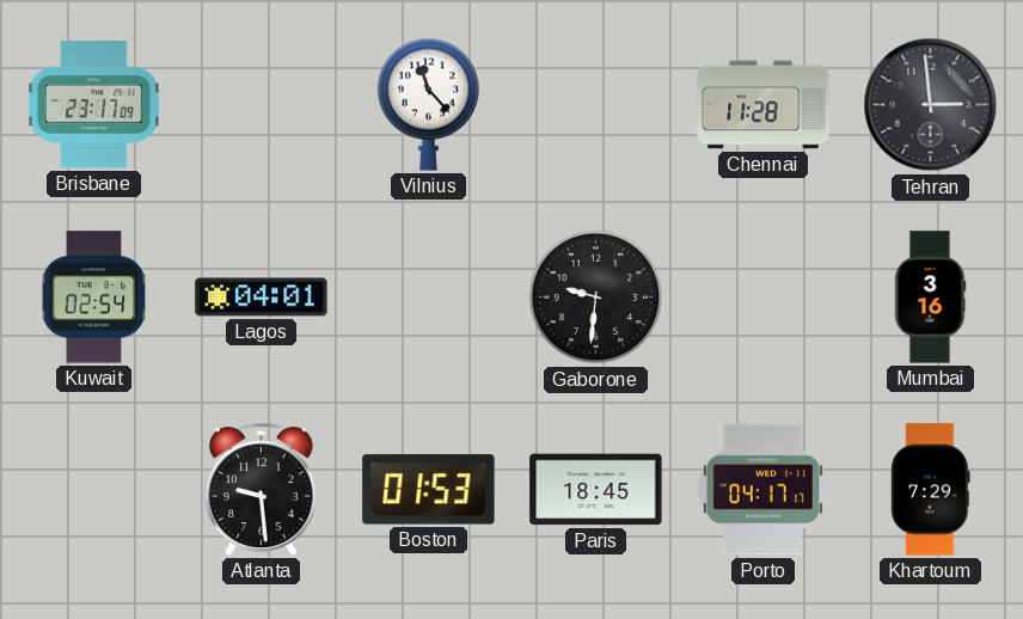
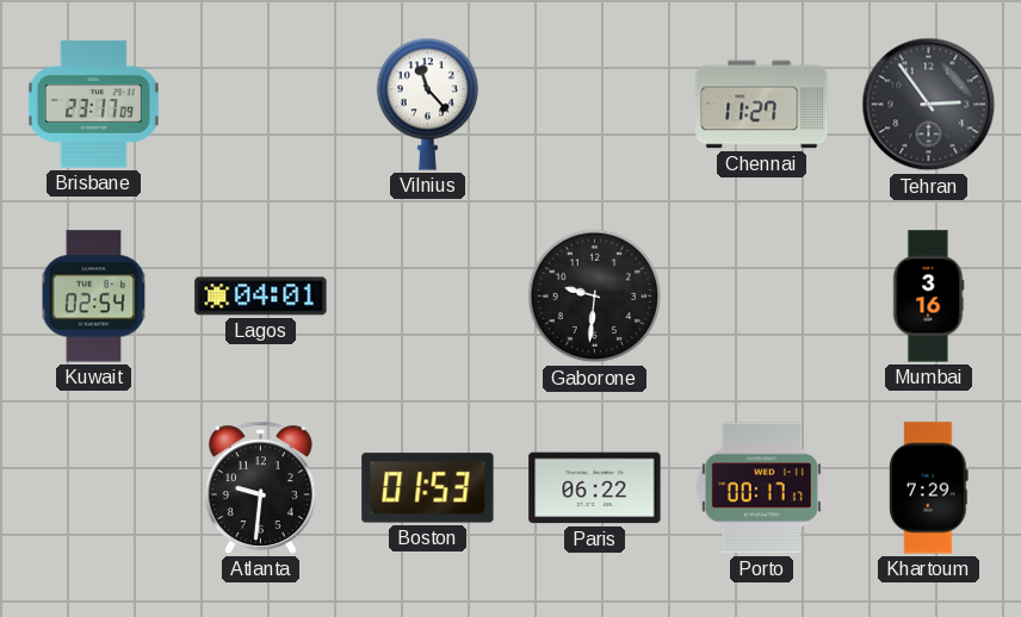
Chennai: 11:28 -> 11:27 (762, 105)
Tehran: 2:59 -> 2:54 (929, 105)
Atlanta: 9:29 -> 9:31 (260, 487)
Paris: 18:45 -> 06:22 (595, 488)
Porto: 04:17 -> 00:17 (761, 488)
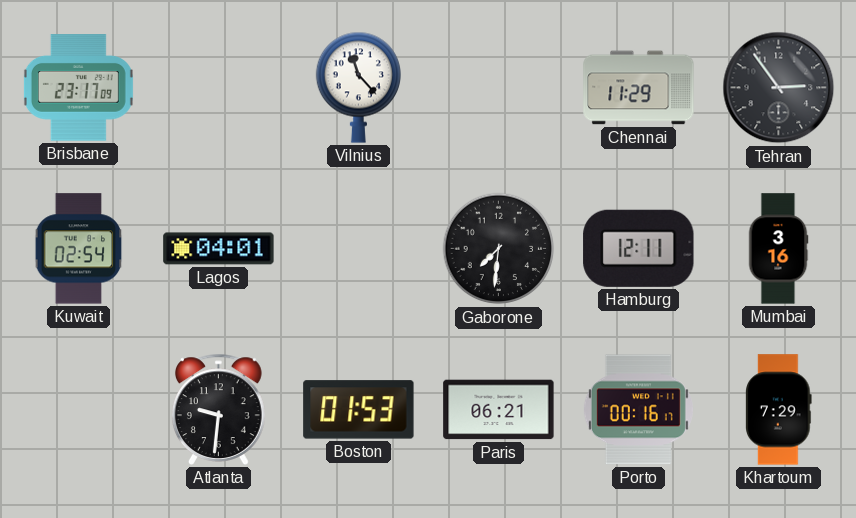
Chennai: 11:27 -> 11:29 (639, 88)
Gaborone: 9:31 -> 7:31 (499, 249)
Hamburg: none -> 12:11 (639, 248)
Paris: 06:22 -> 06:21 (499, 410)
Porto: 00:17 -> 00:16 (638, 410)
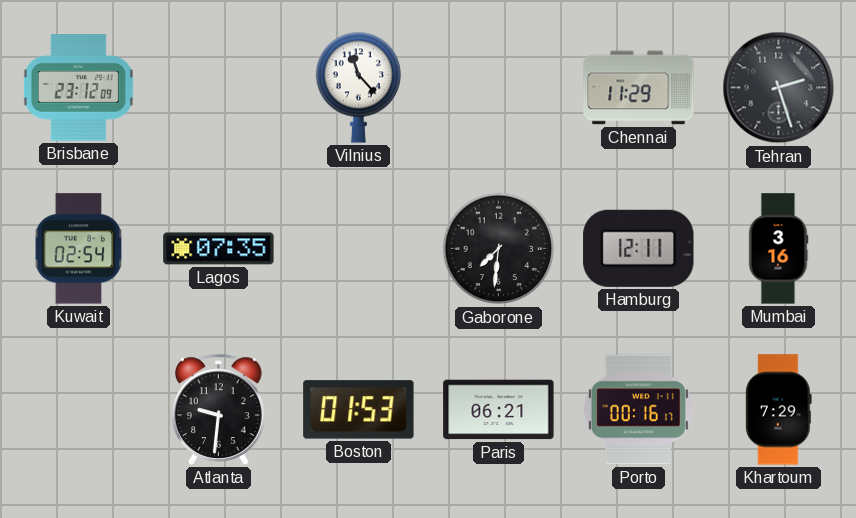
Brisbane: 23:17 -> 23:12 (78, 88)
Tehran: 2:54 -> 2:27 (779, 88)
Lagos: 04:01 -> 07:35 (219, 249)
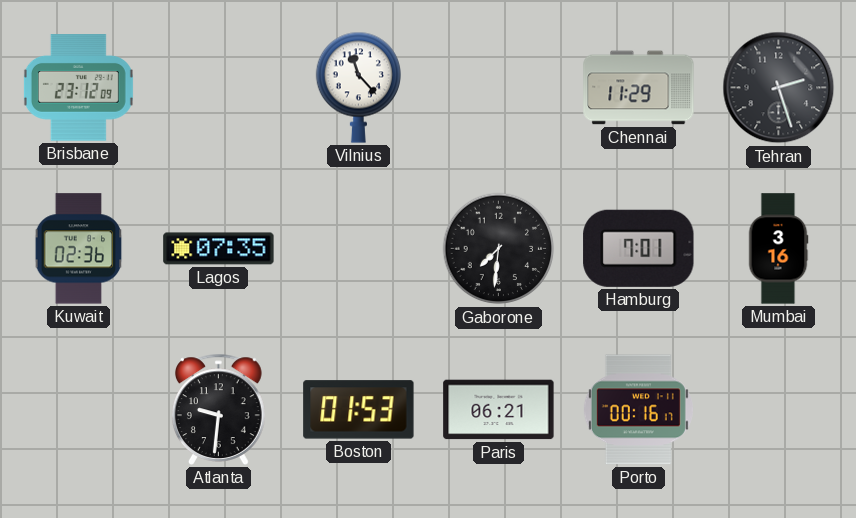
Kuwait: 02:54 -> 02:36 (79, 249)
Hamburg: 12:11 -> 7:01 (639, 248)
Khartoum: 7:29 -> none (779, 410)
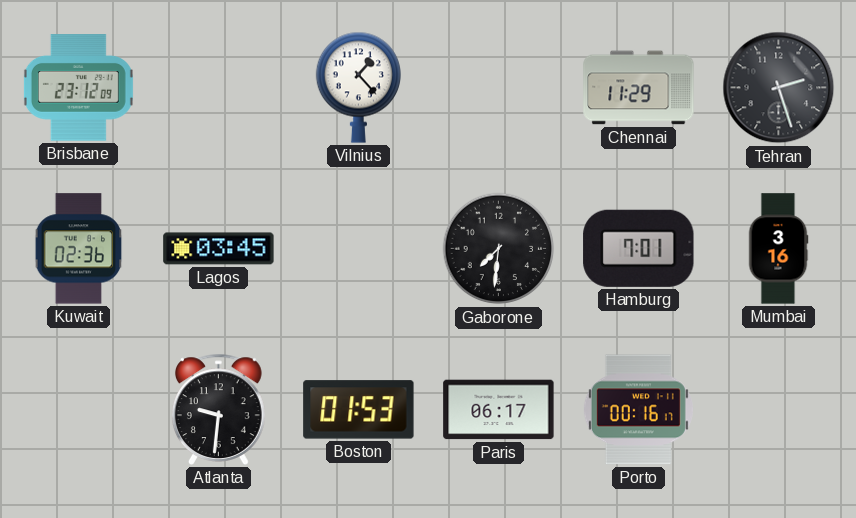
Vilnius: 11:23 -> 1:23 (358, 87)
Lagos: 07:35 -> 03:45 (219, 249)
Paris: 06:21 -> 06:17 (499, 410)
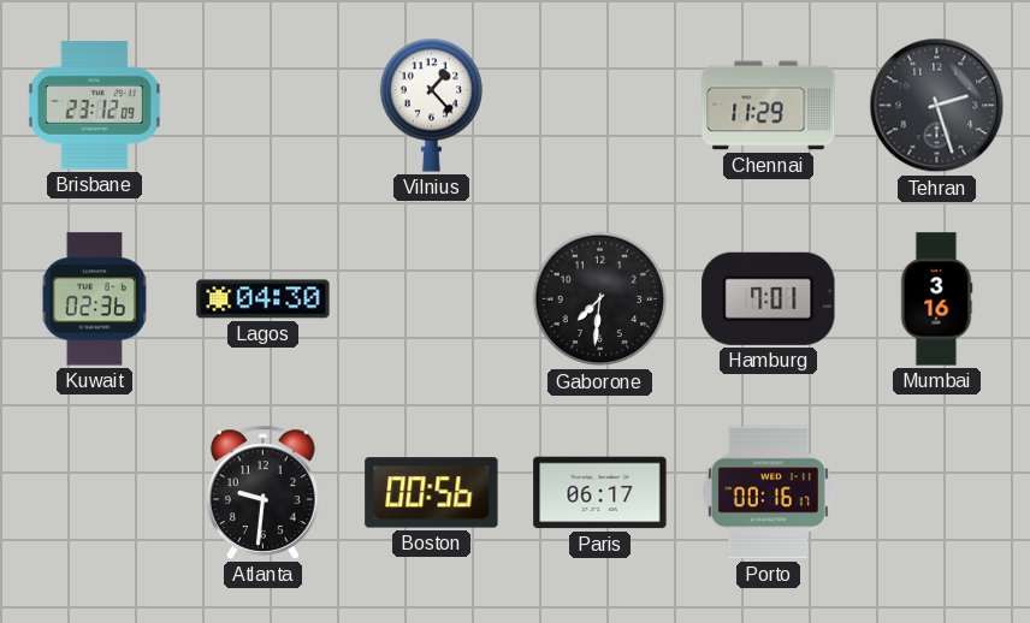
Lagos: 03:45 -> 04:30 (264, 299)
Boston: 01:53 -> 00:56 (432, 493)
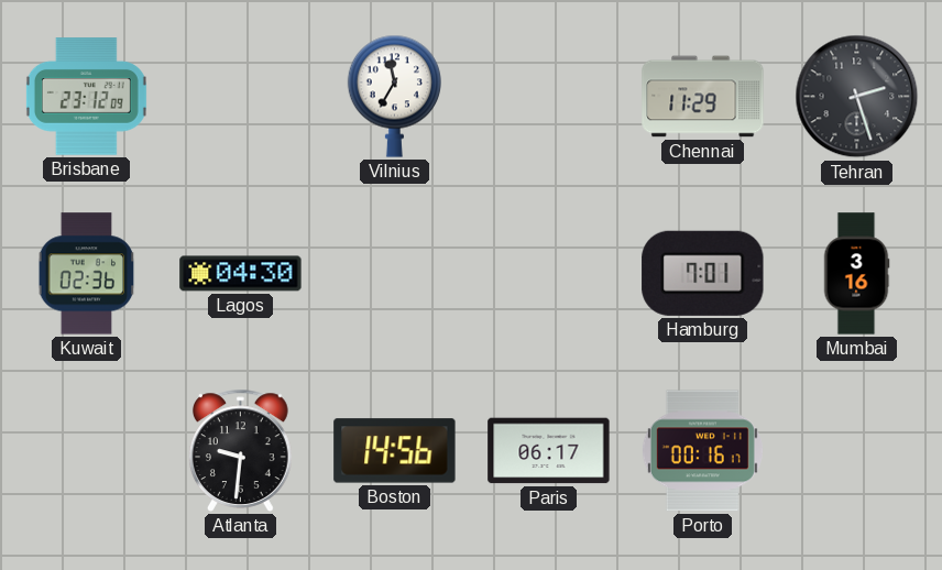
Vilnius: 1:23 -> 11:35 (394, 96)
Gaborone: 7:31 -> none (600, 299)
Boston: 00:56 -> 14:56 (395, 451)
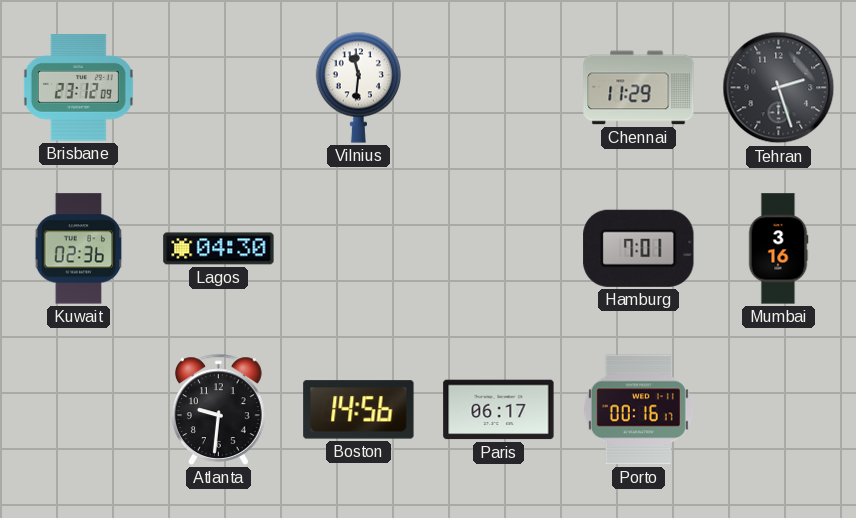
Vilnius: 11:35 -> 11:31 (358, 87)
